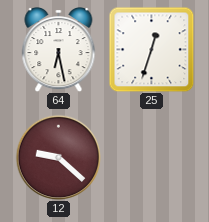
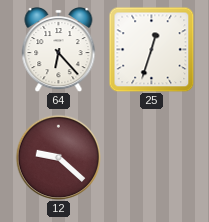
64: 6:28 -> 6:23 (59, 50)
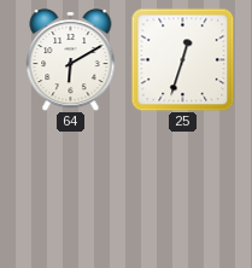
64: 6:23 -> 6:10 (71, 60)
12: 9:22 -> none (58, 157)
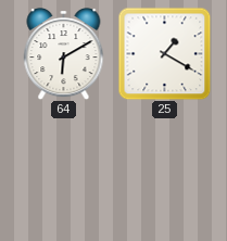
25: 12:33 -> 1:20 (164, 53)
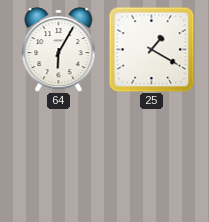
64: 6:10 -> 6:05 (59, 50)
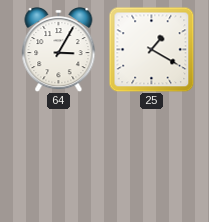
64: 6:05 -> 3:05 (59, 50)
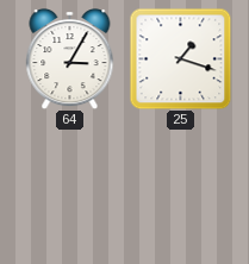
25: 1:20 -> 1:18 (180, 58)
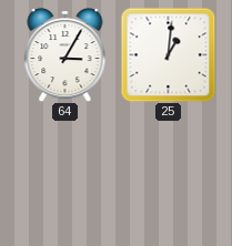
25: 1:18 -> 1:01 (168, 54)
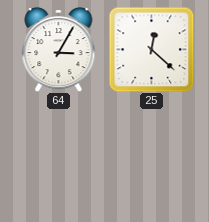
25: 1:01 -> 12:22 (151, 49)
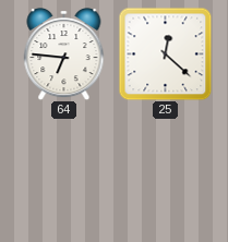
64: 3:05 -> 6:46 (64, 55)
